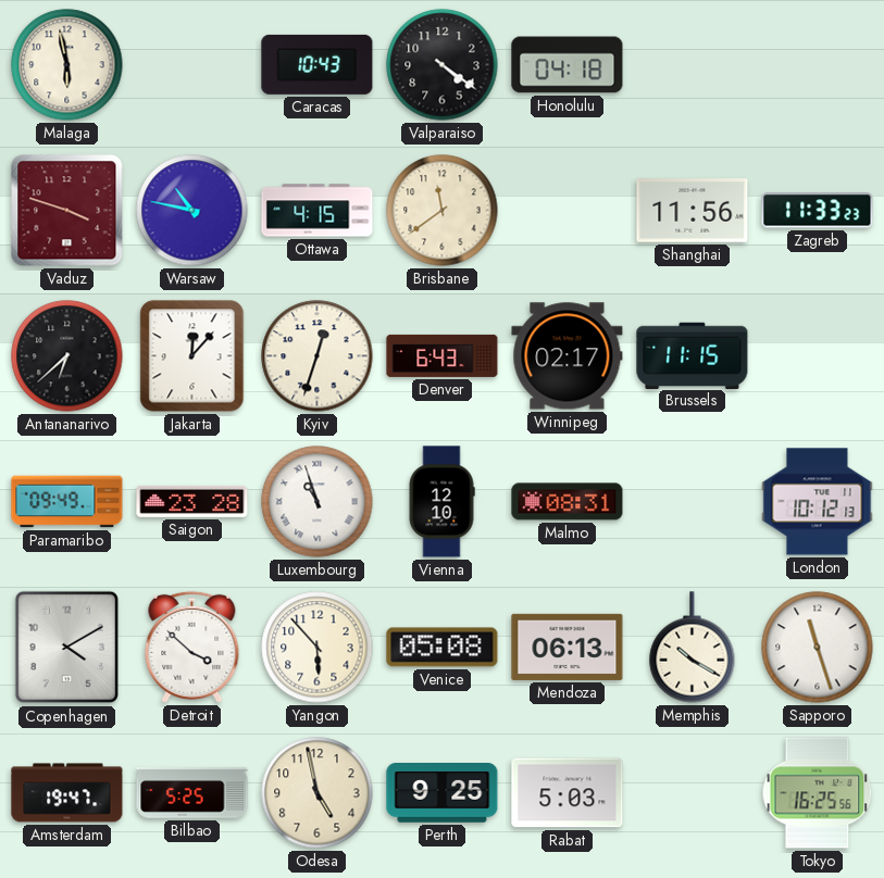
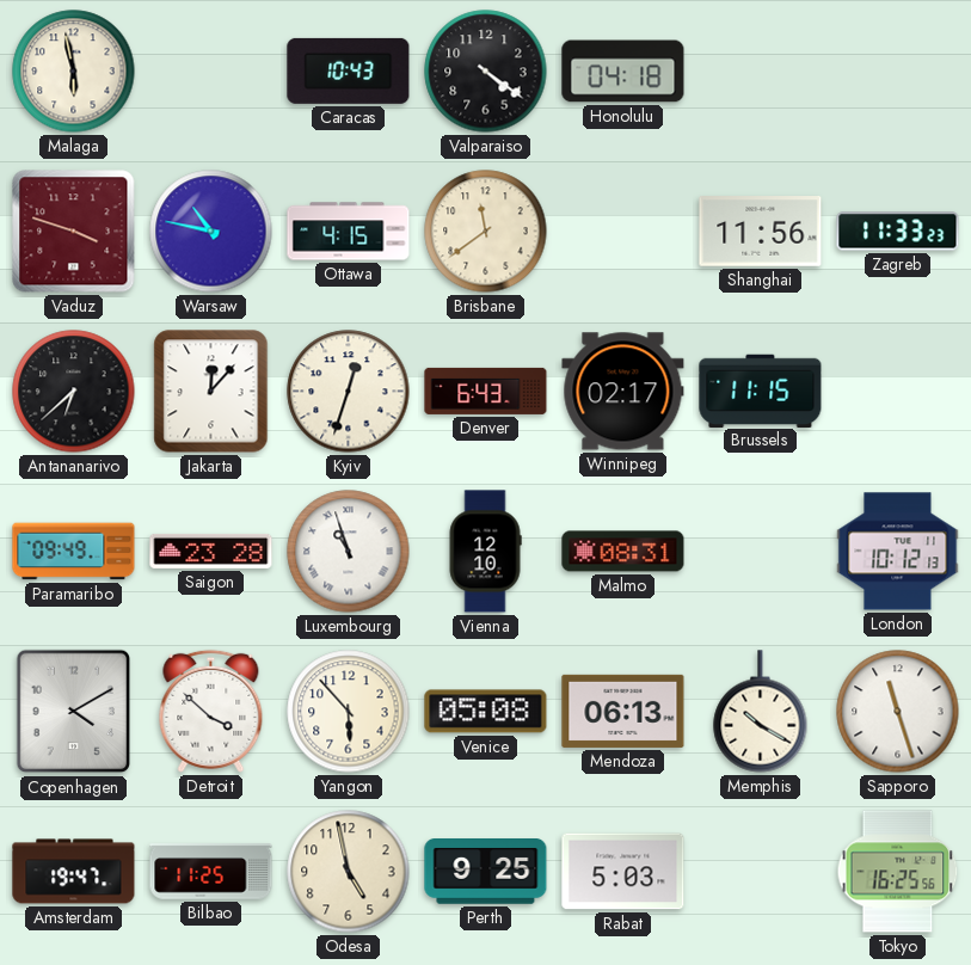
Bilbao: 5:25 -> 11:25 (211, 872)
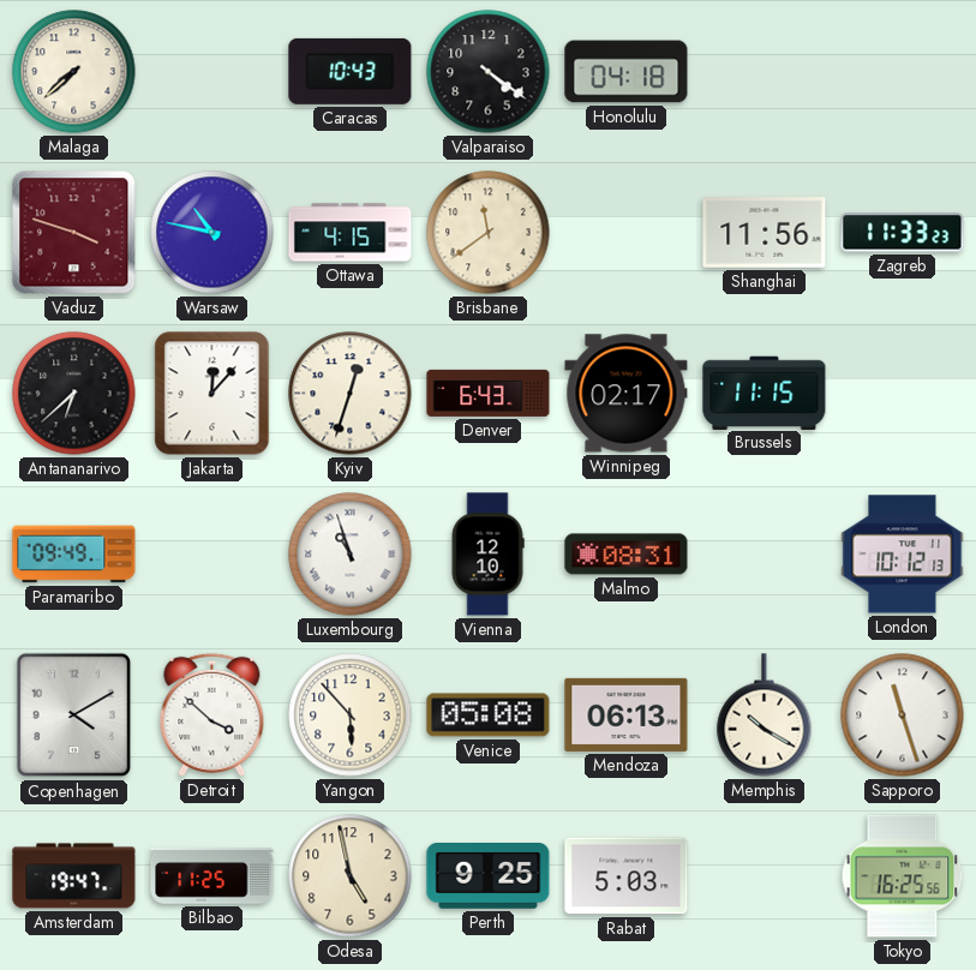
Malaga: 5:58 -> 7:38 (74, 72)
Saigon: 23:28 -> none (211, 551)
